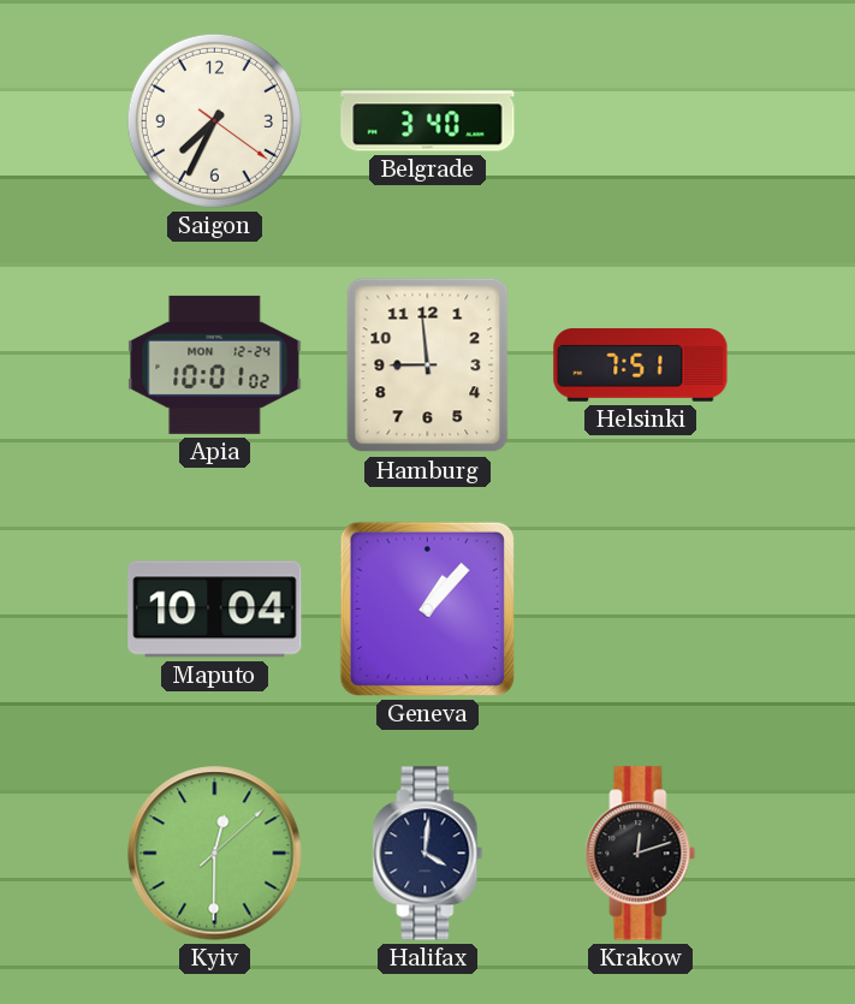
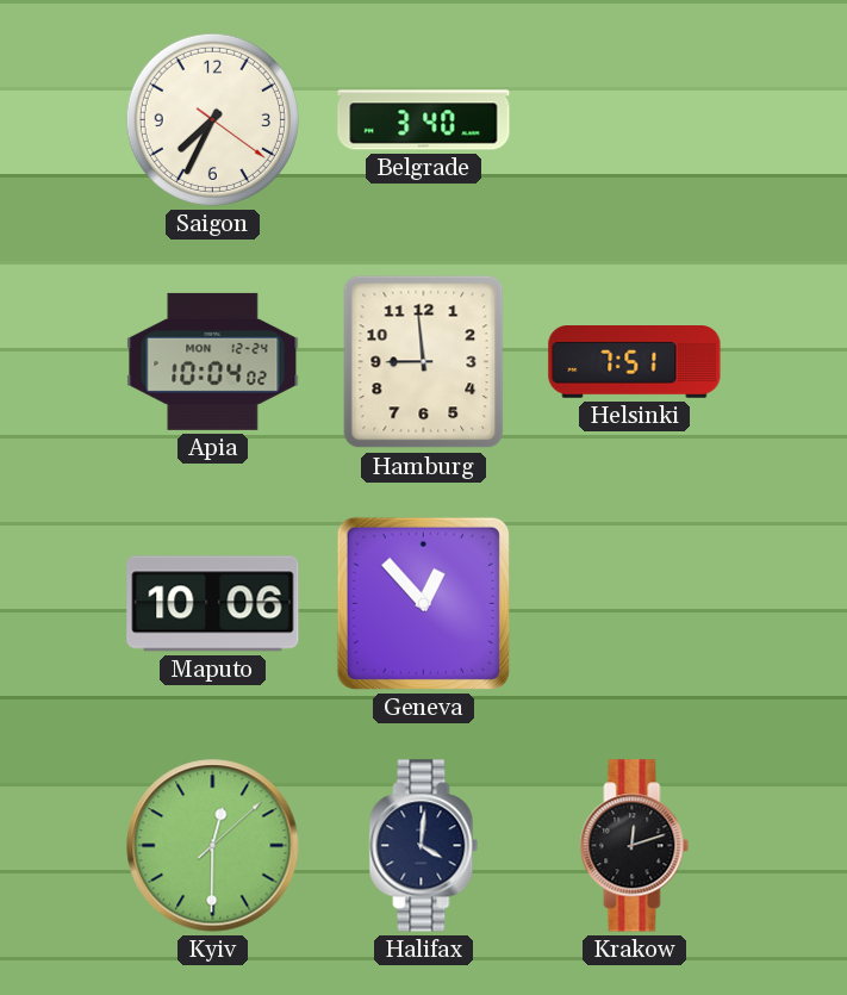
Apia: 10:01 -> 10:04 (213, 361)
Maputo: 10:04 -> 10:06 (213, 604)
Geneva: 1:07 -> 12:53 (423, 603)
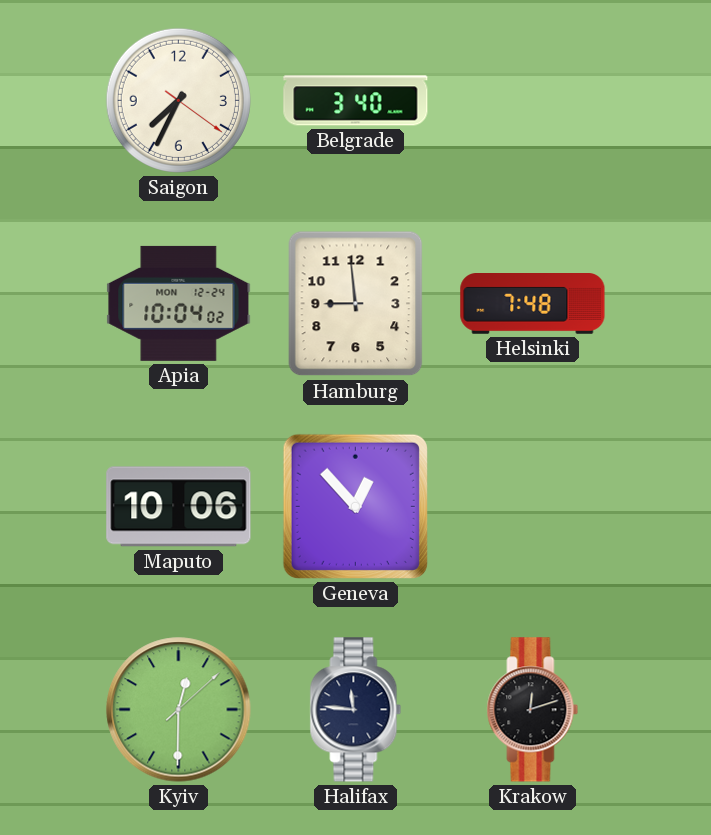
Helsinki: 7:51 -> 7:48 (533, 304)
Halifax: 4:01 -> 11:46 (356, 710)
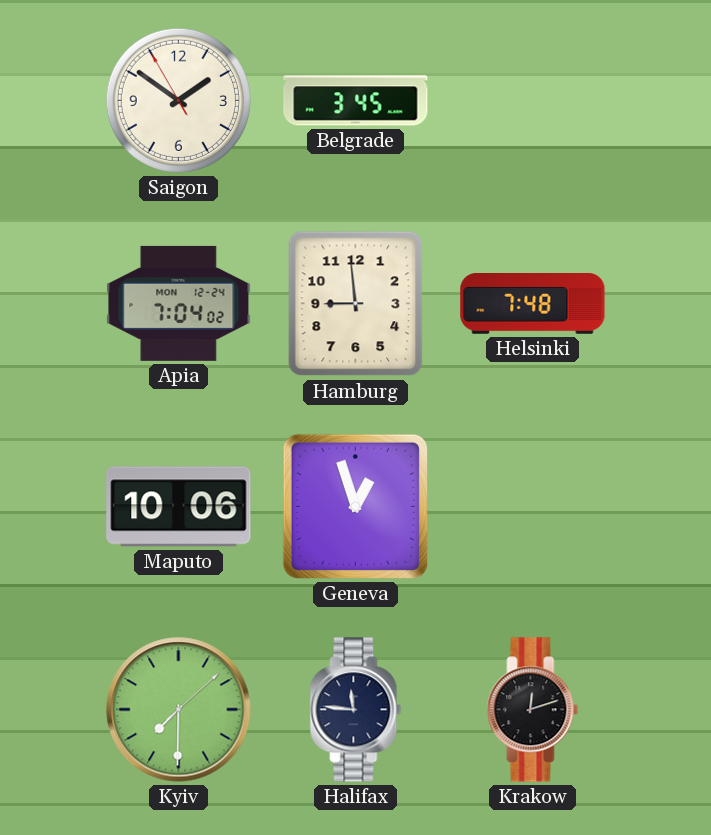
Saigon: 7:34 -> 1:50 (178, 100)
Belgrade: 3:40 -> 3:45 (356, 101)
Apia: 10:04 -> 7:04 (179, 303)
Geneva: 12:53 -> 12:57 (355, 506)
Kyiv: 12:30 -> 7:30 (179, 710)
